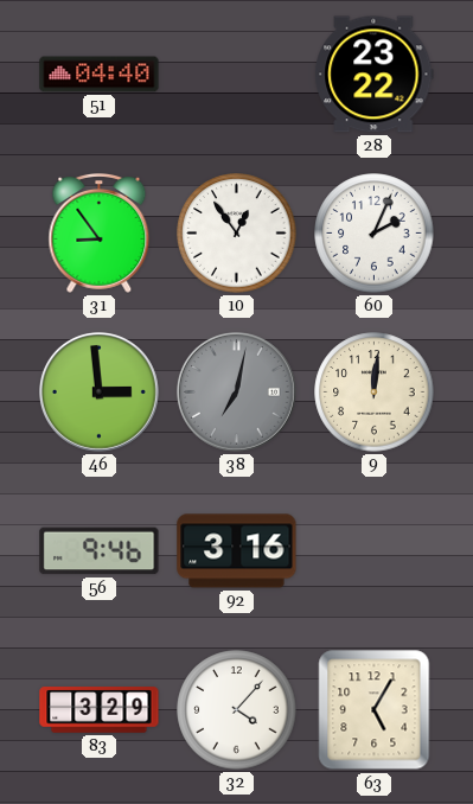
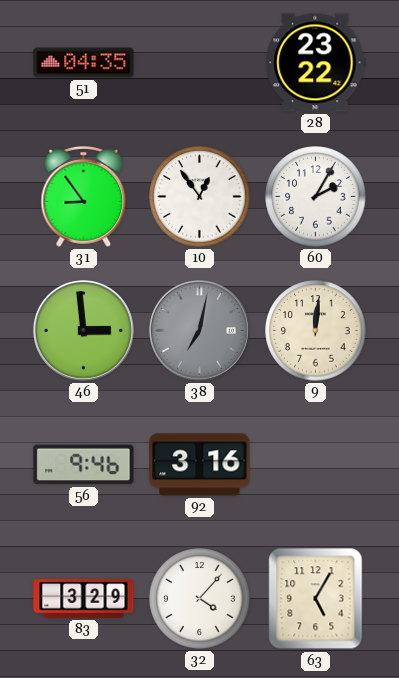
51: 04:40 -> 04:35 (84, 63)
60: 2:04 -> 2:05 (316, 197)
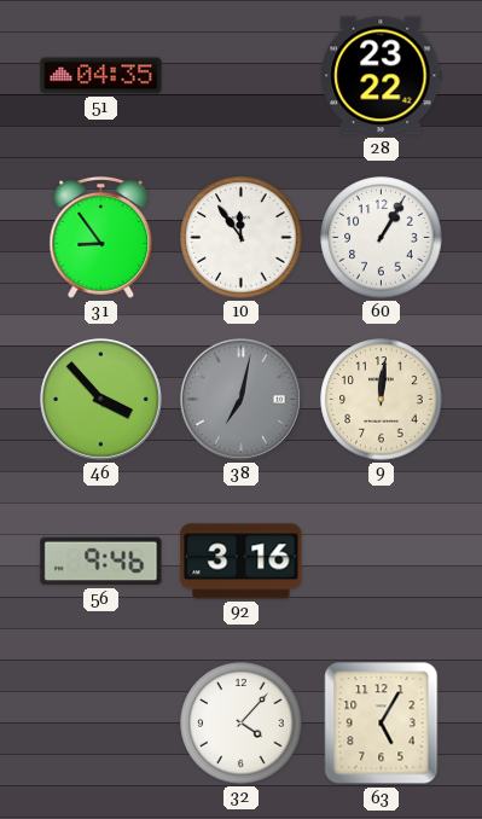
10: 12:54 -> 11:54 (242, 238)
60: 2:05 -> 1:05 (382, 238)
46: 2:59 -> 3:53 (100, 399)
83: 3:29 -> none (84, 599)
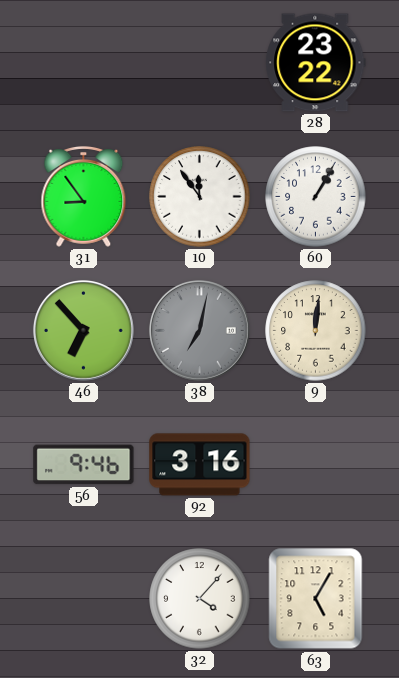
51: 04:35 -> none (101, 76)
46: 3:53 -> 6:53 (83, 330)
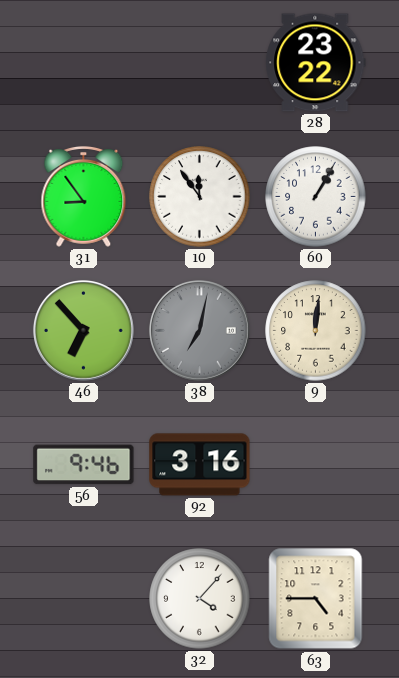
63: 5:05 -> 4:45 (316, 599)
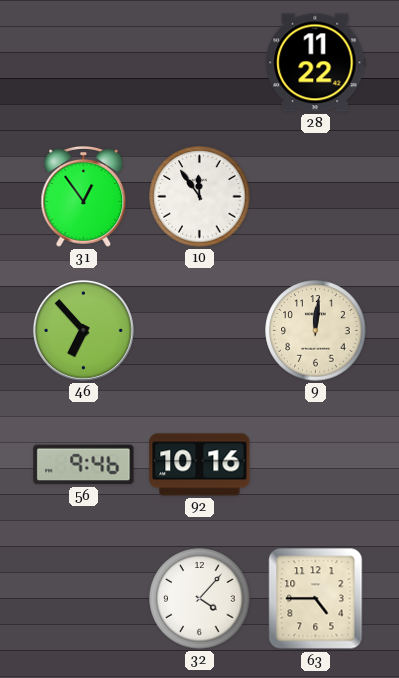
28: 23:22 -> 11:22 (316, 63)
31: 8:54 -> 12:54 (84, 196)
60: 1:05 -> none (316, 197)
38: 7:02 -> none (199, 330)
92: 3:16 -> 10:16 (200, 465)
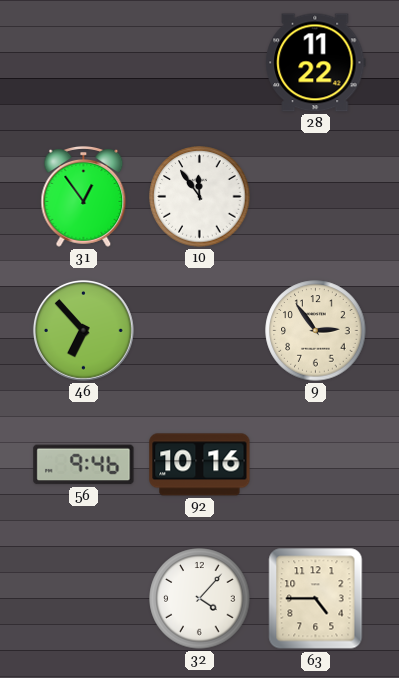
9: 12:01 -> 2:54 (316, 331)
